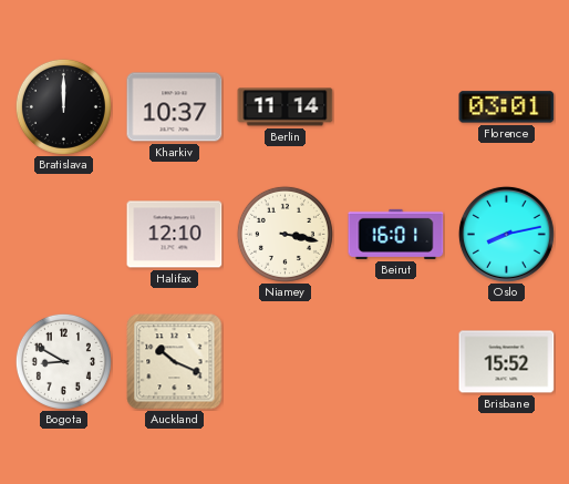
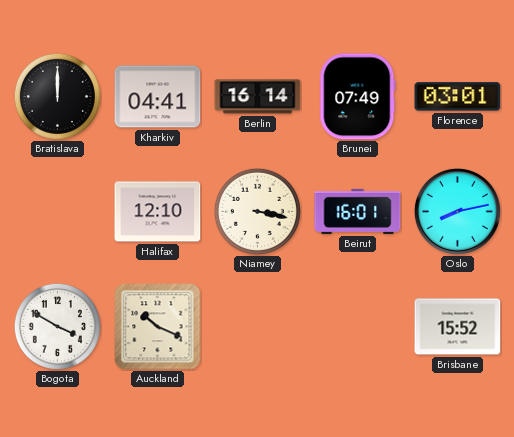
Kharkiv: 10:37 -> 04:41 (158, 97)
Berlin: 11:14 -> 16:14 (258, 97)
Brunei: none -> 07:49 (358, 97)
Bogota: 8:50 -> 3:50 (57, 326)
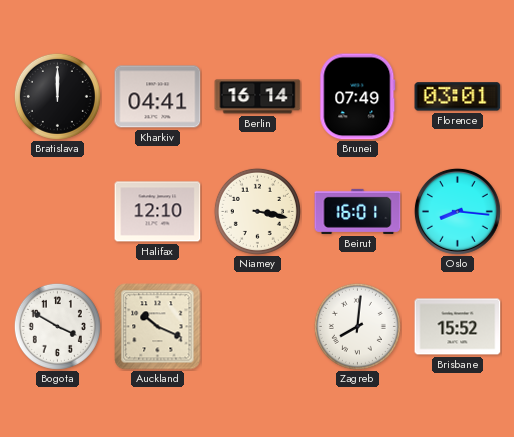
Oslo: 8:13 -> 8:16 (457, 211)
Zagreb: none -> 8:01 (357, 326)
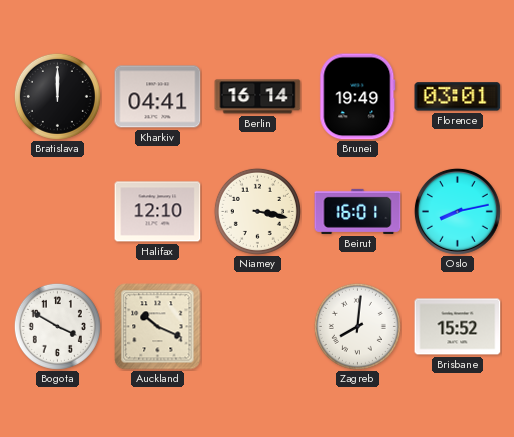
Brunei: 07:49 -> 19:49 (358, 97)
Oslo: 8:16 -> 8:13 (457, 211)
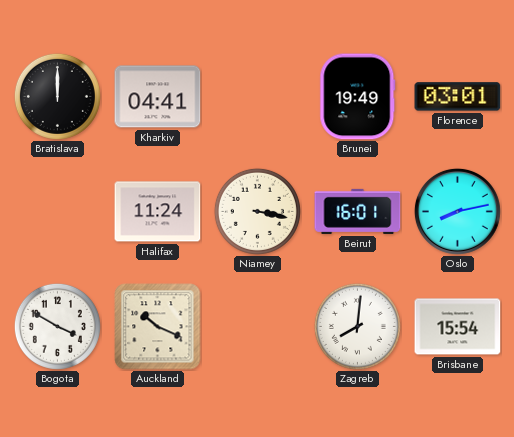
Berlin: 16:14 -> none (258, 97)
Halifax: 12:10 -> 11:24 (158, 212)
Brisbane: 15:52 -> 15:54 (458, 327)
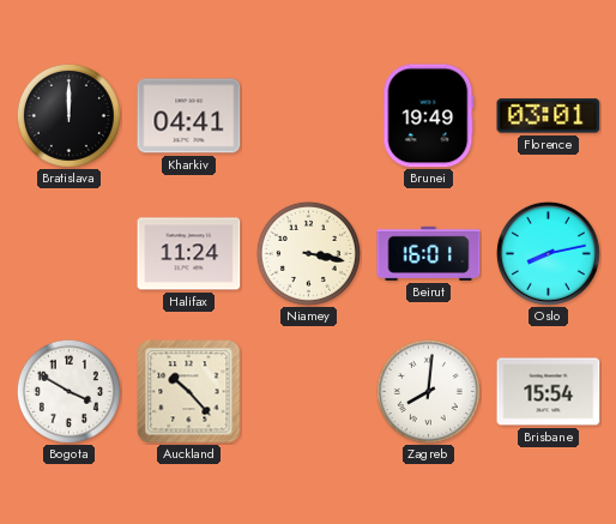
Auckland: 10:19 -> 10:23 (189, 392)
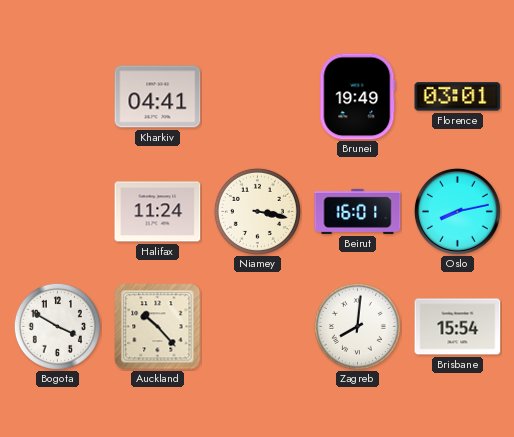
Bratislava: 12:00 -> none (68, 115)
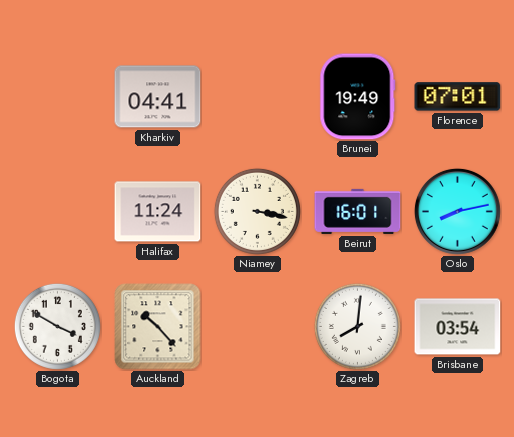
Florence: 03:01 -> 07:01 (458, 97)
Brisbane: 15:54 -> 03:54 (458, 327)
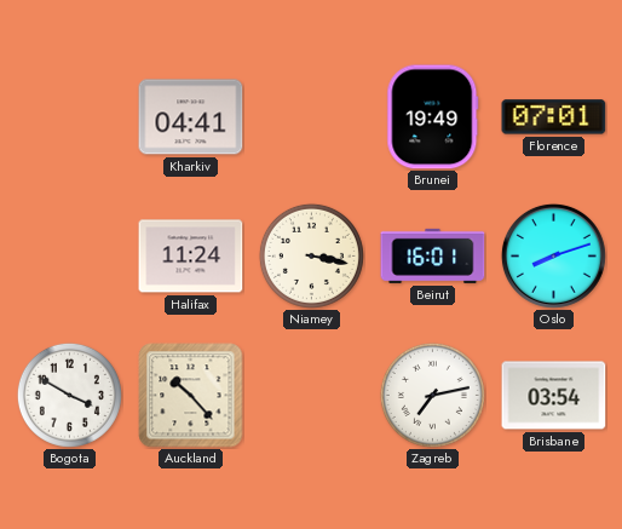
Oslo: 8:13 -> 8:12 (553, 255)
Zagreb: 8:01 -> 7:13 (432, 395)
